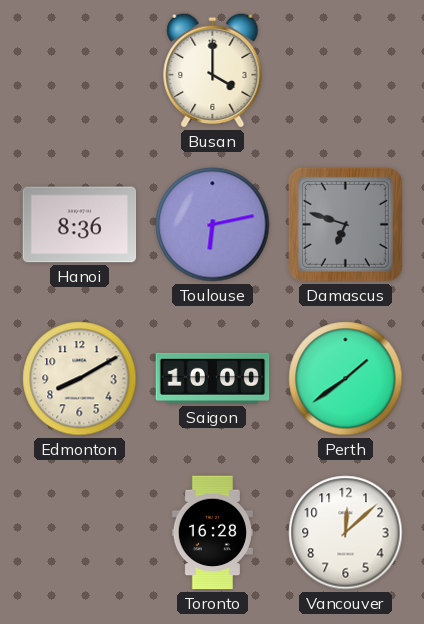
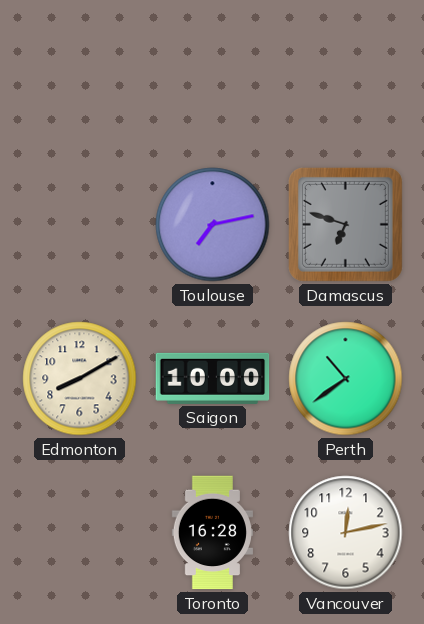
Busan: 4:00 -> none (213, 70)
Hanoi: 8:36 -> none (80, 225)
Toulouse: 6:13 -> 7:13 (213, 225)
Perth: 1:39 -> 10:39 (346, 379)
Vancouver: 12:08 -> 12:13 (346, 533)
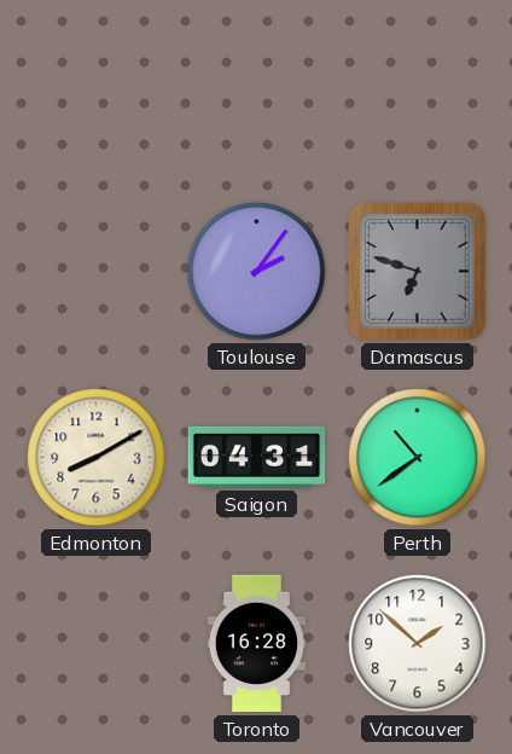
Toulouse: 7:13 -> 2:06 (257, 272)
Saigon: 10:00 -> 04:31 (257, 457)
Vancouver: 12:13 -> 1:52 (418, 644)
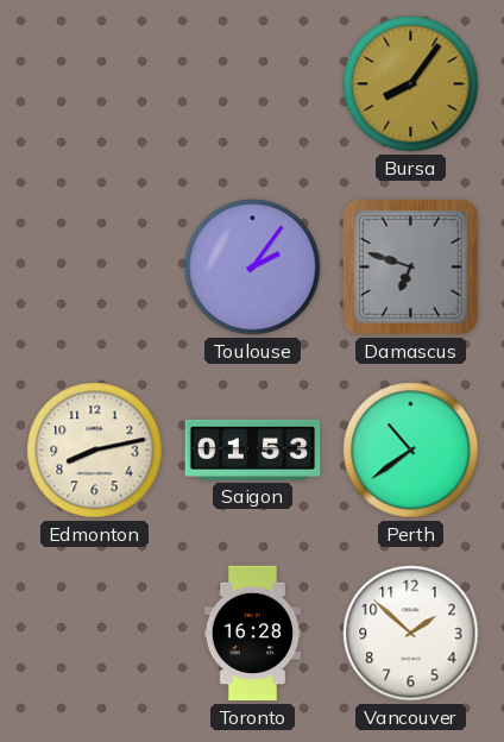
Bursa: none -> 8:06 (411, 84)
Edmonton: 8:10 -> 8:13 (95, 451)
Saigon: 04:31 -> 01:53 (253, 449)
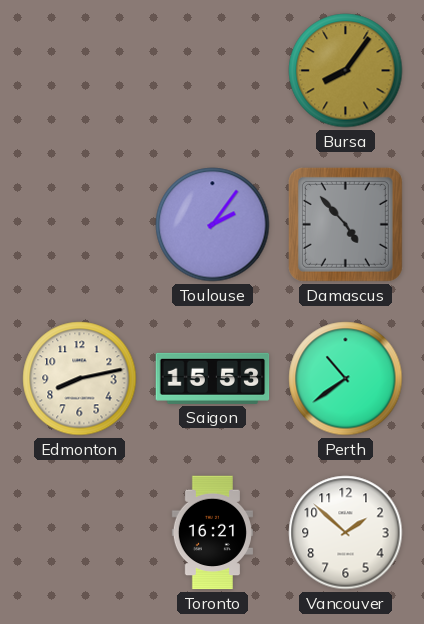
Damascus: 6:48 -> 4:53 (345, 224)
Saigon: 01:53 -> 15:53 (213, 378)
Toronto: 16:28 -> 16:21 (212, 533)
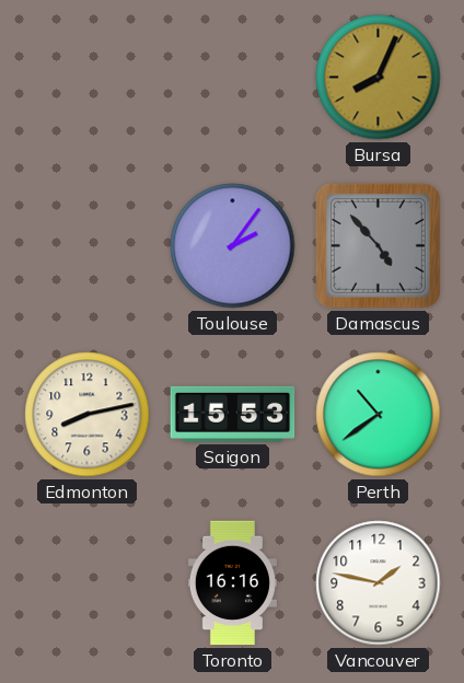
Bursa: 8:06 -> 8:04 (379, 78)
Toronto: 16:21 -> 16:16 (232, 583)
Vancouver: 1:52 -> 1:47 (379, 583)
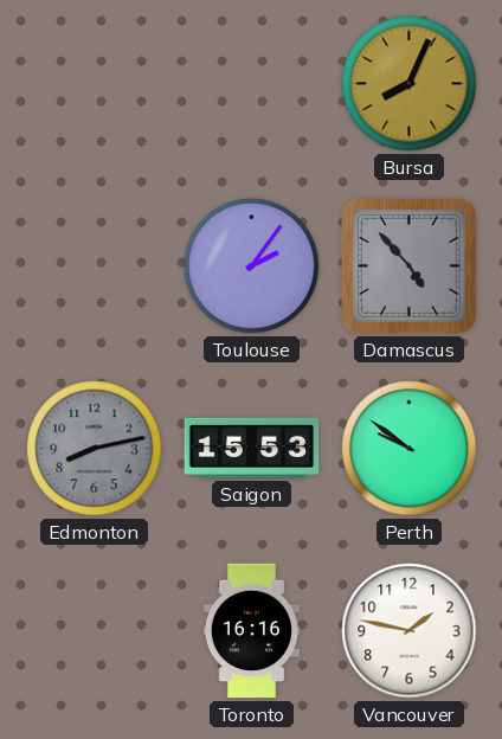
Edmonton dial: cream -> grey (95, 449)
Perth: 10:39 -> 9:51 (410, 449)
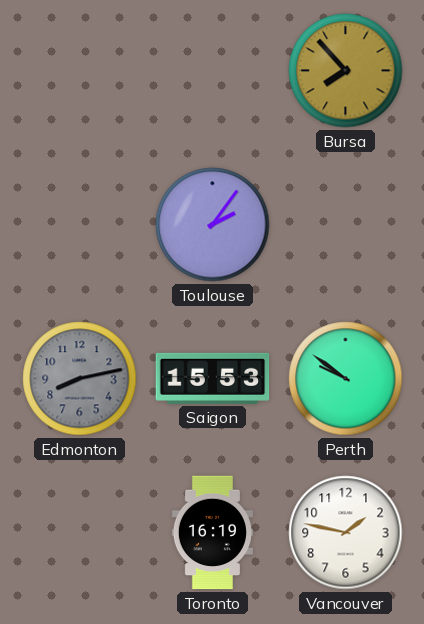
Bursa: 8:04 -> 7:53 (346, 71)
Damascus: 4:53 -> none (408, 265)
Toronto: 16:16 -> 16:19 (212, 533)
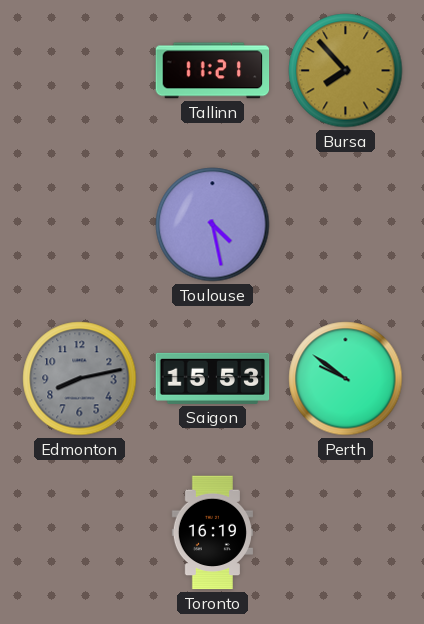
Tallinn: none -> 11:21 (213, 71)
Toulouse: 2:06 -> 4:28 (213, 225)
Vancouver: 1:47 -> none (346, 533)
